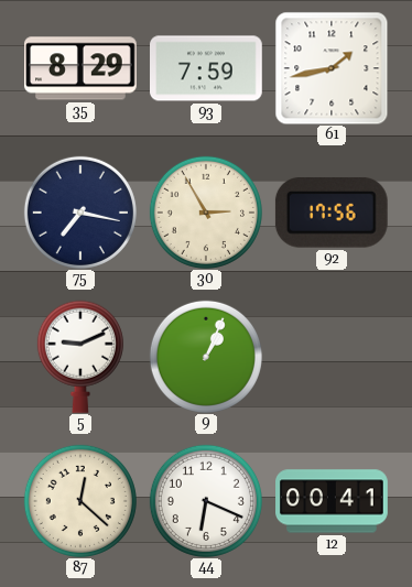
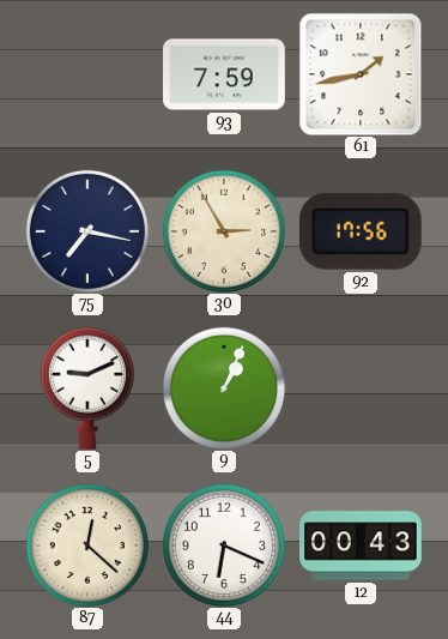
35: 8:29 -> none (82, 68)
12: 00:41 -> 00:43 (361, 545)
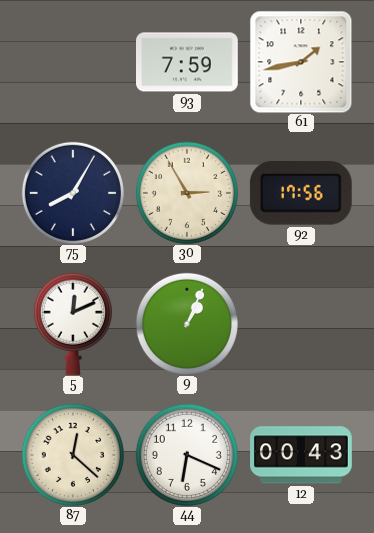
75: 7:17 -> 8:05 (73, 193)
5: 9:11 -> 12:11 (73, 324)
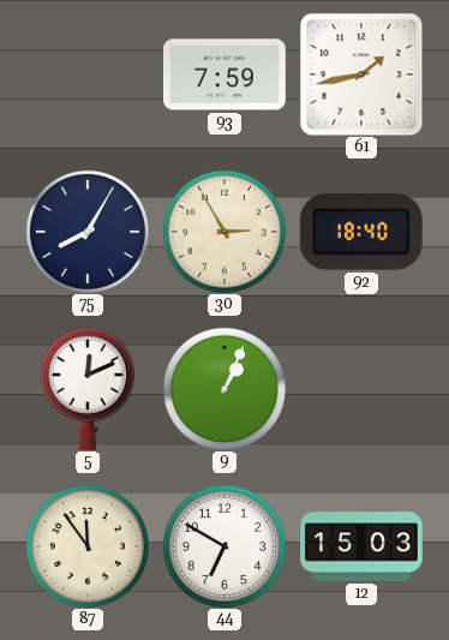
92: 17:56 -> 18:40 (361, 232)
87: 12:22 -> 11:54 (88, 546)
44: 6:19 -> 6:50 (224, 546)
12: 00:43 -> 15:03 (361, 546)
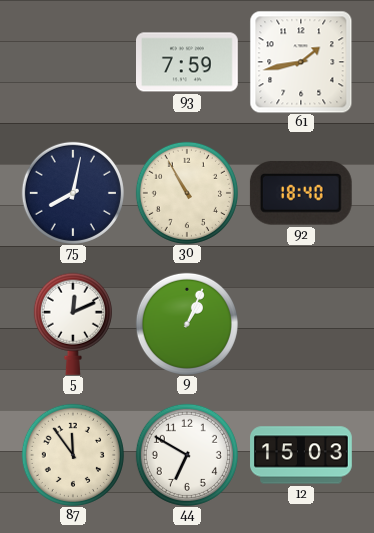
75: 8:05 -> 8:02 (73, 193)
30: 2:55 -> 10:55 (187, 193)
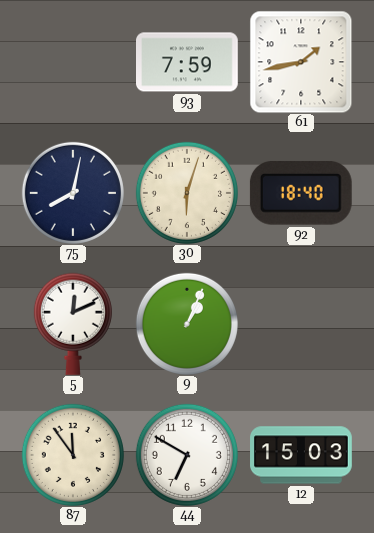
30: 10:55 -> 6:03 (187, 193)
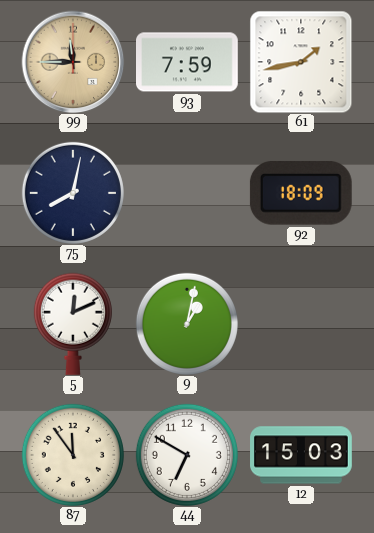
99: none -> 11:45 (73, 62)
30: 6:03 -> none (187, 193)
92: 18:40 -> 18:09 (301, 193)
9: 1:04 -> 1:02 (187, 324)
